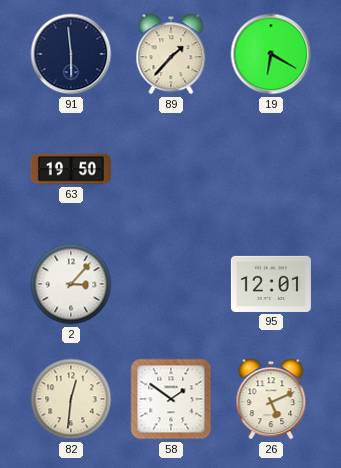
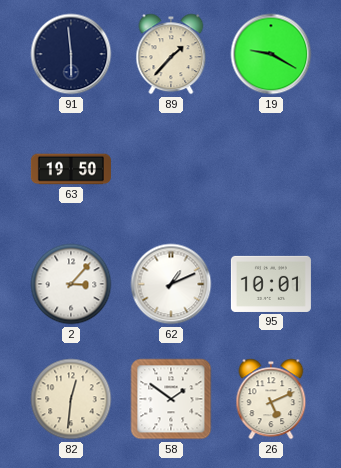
19: 6:20 -> 9:20 (271, 54)
62: none -> 1:11 (171, 284)
95: 12:01 -> 10:01 (271, 284)
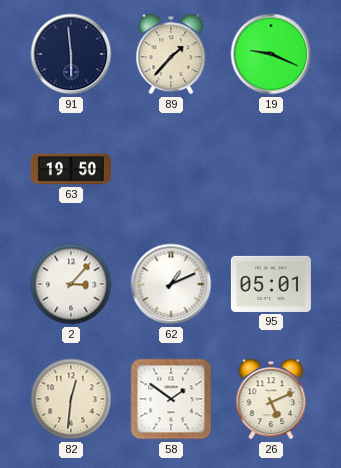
19: 9:20 -> 9:19 (271, 54)
95: 10:01 -> 05:01 (271, 284)
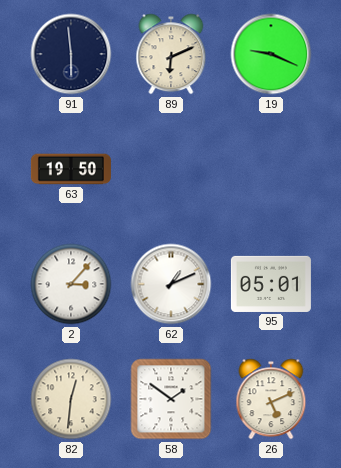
89: 1:37 -> 6:11 (171, 54)
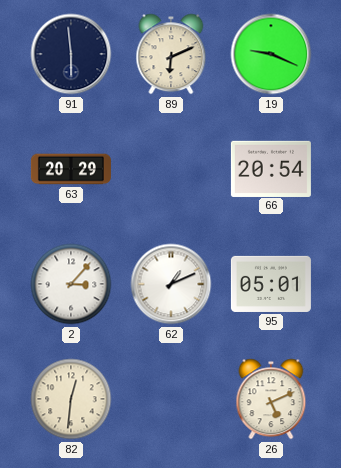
63: 19:50 -> 20:29 (71, 169)
66: none -> 20:54 (271, 168)
58: 1:51 -> none (171, 399)
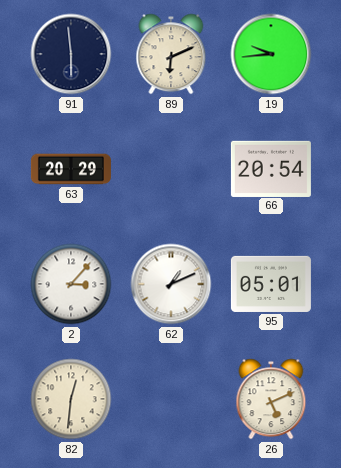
19: 9:19 -> 9:44 (271, 54)
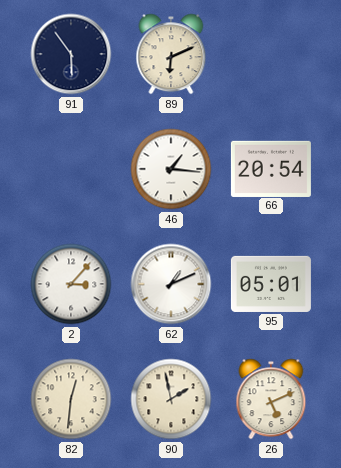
91: 5:59 -> 5:54 (71, 54)
19: 9:44 -> none (271, 54)
63: 20:29 -> none (71, 169)
46: none -> 1:16 (171, 169)
90: none -> 1:58 (171, 399)
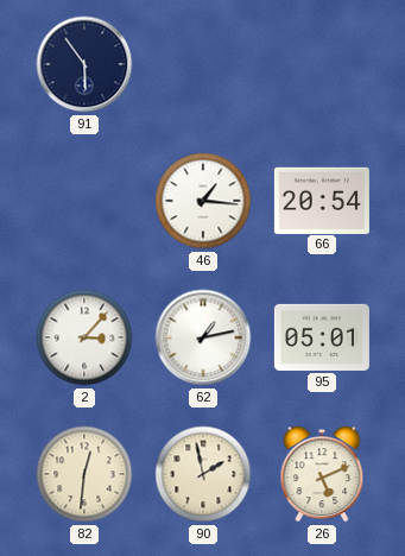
89: 6:11 -> none (171, 54)
62: 1:11 -> 1:13 (203, 337)
